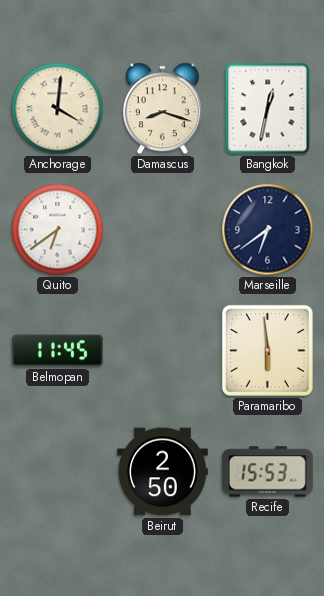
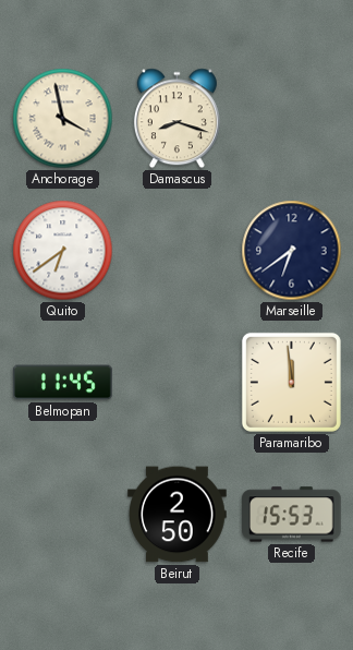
Anchorage: 4:01 -> 3:58 (63, 119)
Bangkok: 12:32 -> none (268, 109)
Paramaribo: 5:59 -> 11:59 (291, 382)
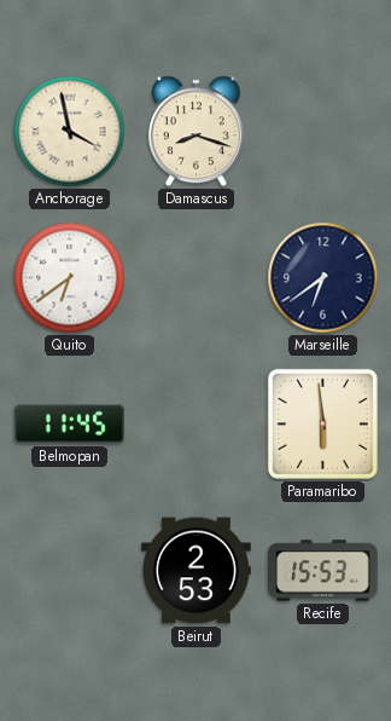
Paramaribo: 11:59 -> 5:59 (322, 423)
Beirut: 2:50 -> 2:53 (197, 571)
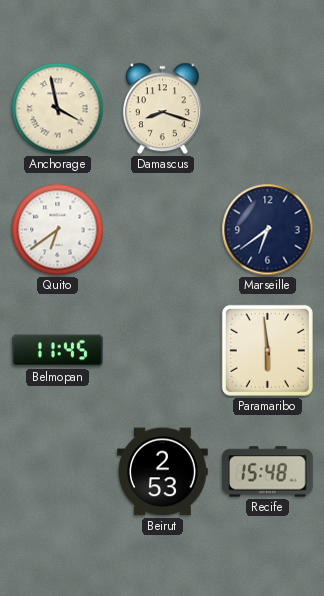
Recife: 15:53 -> 15:48 (268, 472)
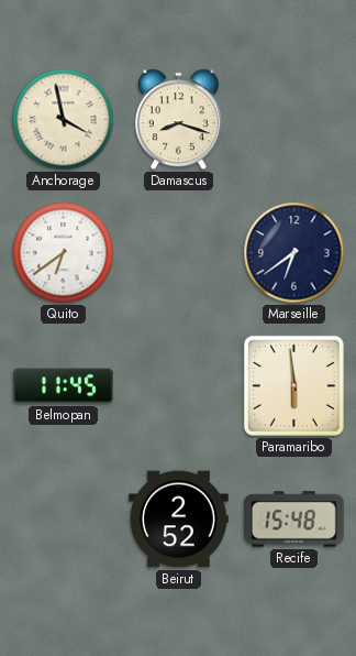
Beirut: 2:53 -> 2:52 (179, 520)
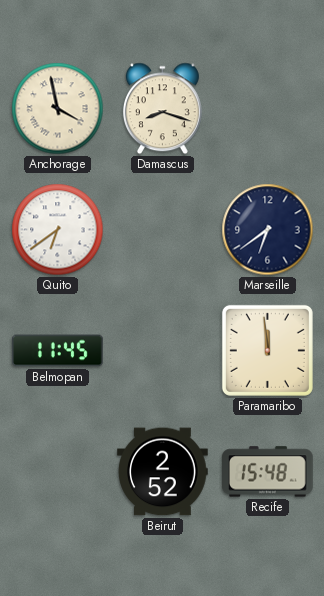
Paramaribo: 5:59 -> 11:59 (267, 350)
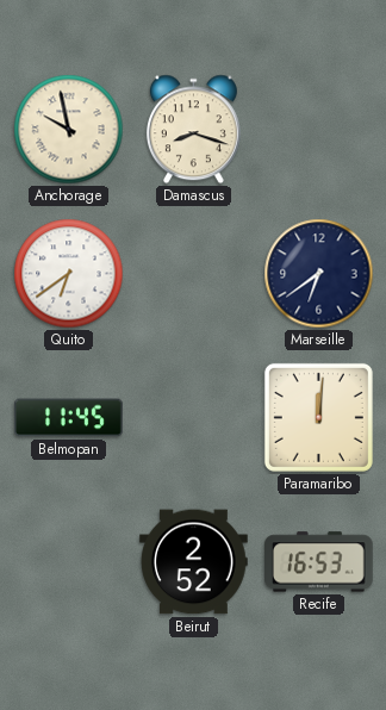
Anchorage: 3:58 -> 9:58 (69, 130)
Paramaribo: 11:59 -> 12:01 (318, 417)
Recife: 15:48 -> 16:53 (319, 562)
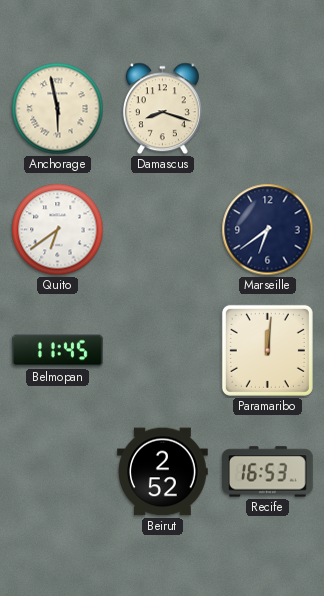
Anchorage: 9:58 -> 5:58 (58, 109)
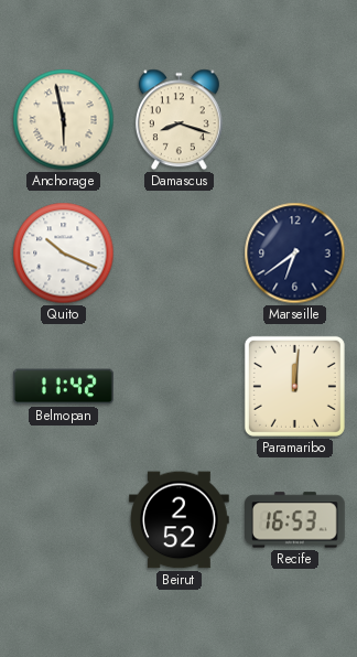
Quito: 6:39 -> 10:19 (64, 254)
Belmopan: 11:45 -> 11:42 (64, 387)
